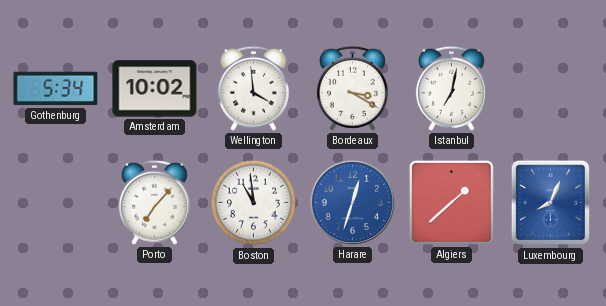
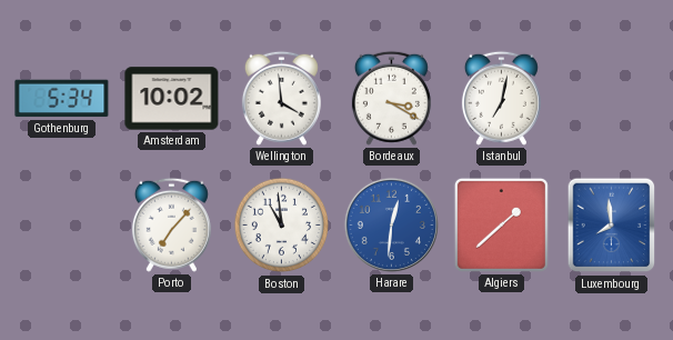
Harare: 12:33 -> 12:31 (391, 224)
Luxembourg: 8:04 -> 7:59 (612, 226)
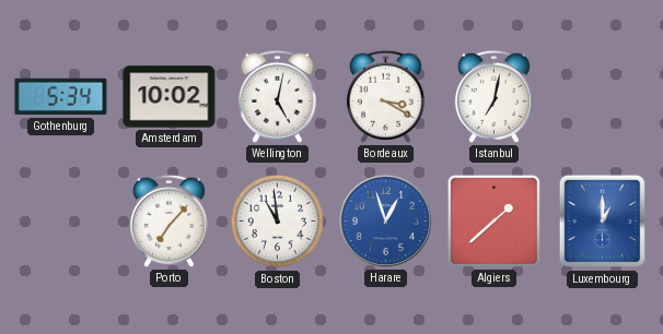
Wellington: 3:59 -> 5:02 (277, 96)
Harare: 12:31 -> 12:57 (385, 220)
Luxembourg: 7:59 -> 1:00 (603, 222)
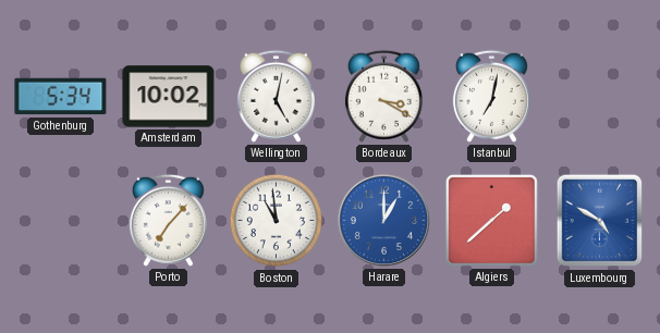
Harare: 12:57 -> 1:00 (383, 220)
Luxembourg: 1:00 -> 4:50 (600, 221)
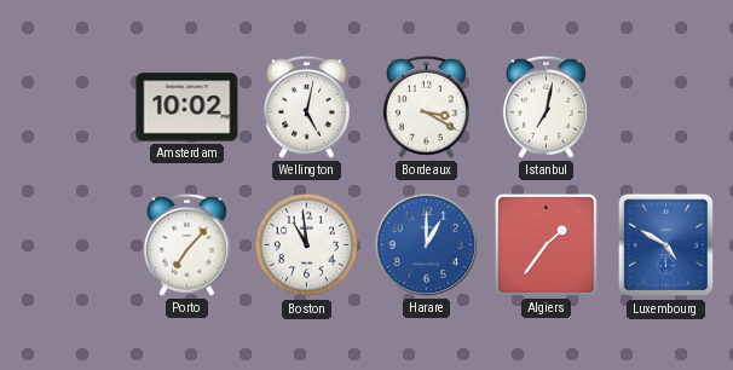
Gothenburg: 5:34 -> none (61, 97)
Algiers: 1:38 -> 1:36 (546, 244)
